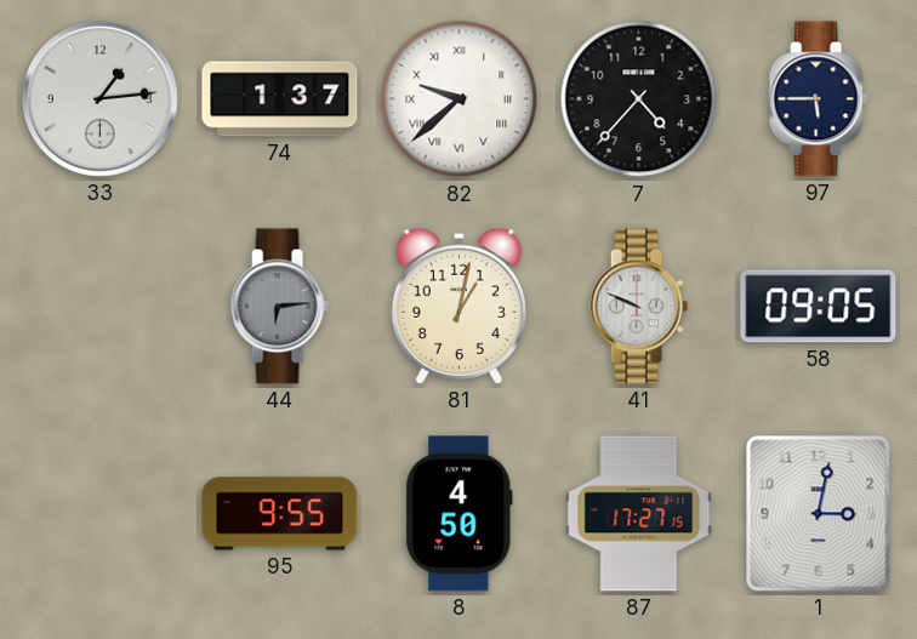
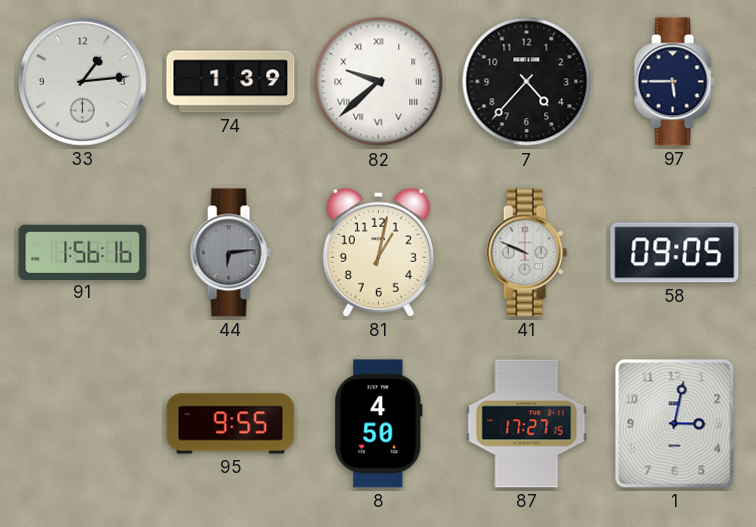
74: 1:37 -> 1:39 (231, 82)
91: none -> 1:56 (83, 252)
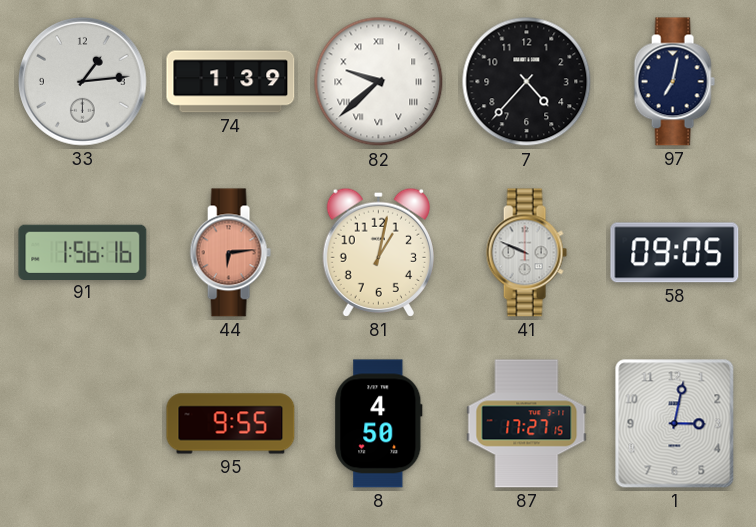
97: 5:45 -> 7:02 (674, 82)
44 dial: grey -> salmon (230, 253)
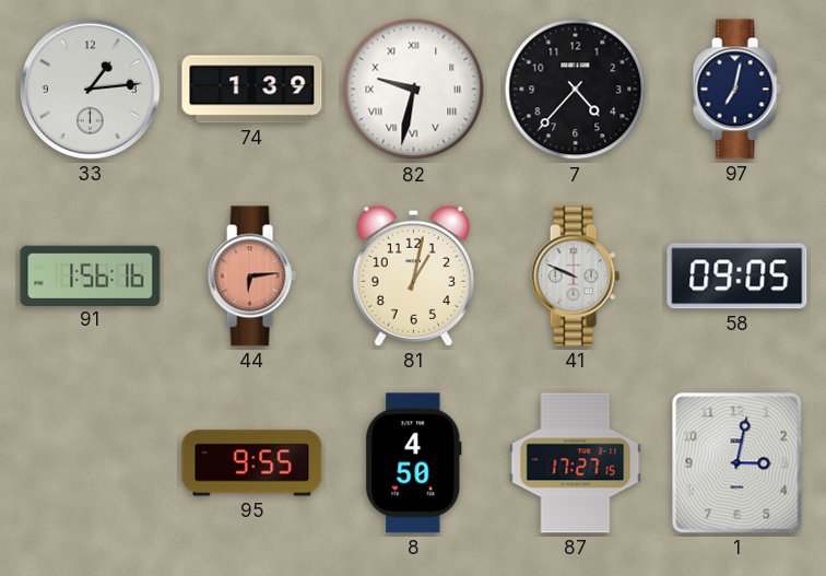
82: 9:38 -> 9:32 (414, 90)
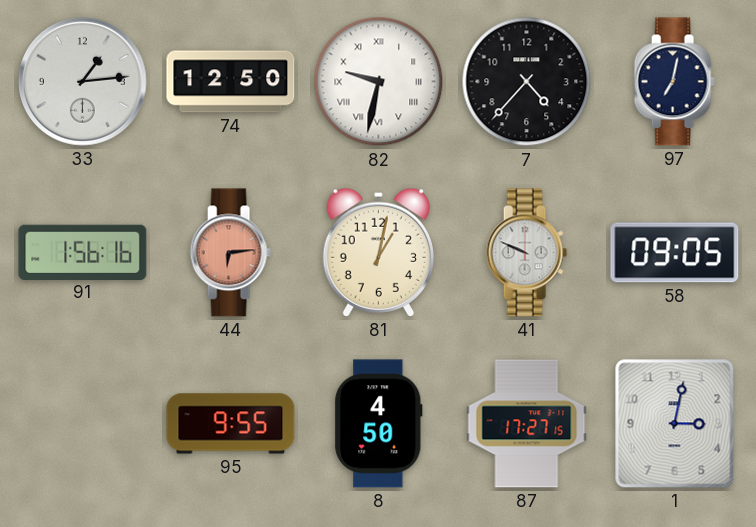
74: 1:39 -> 12:50 (231, 82)
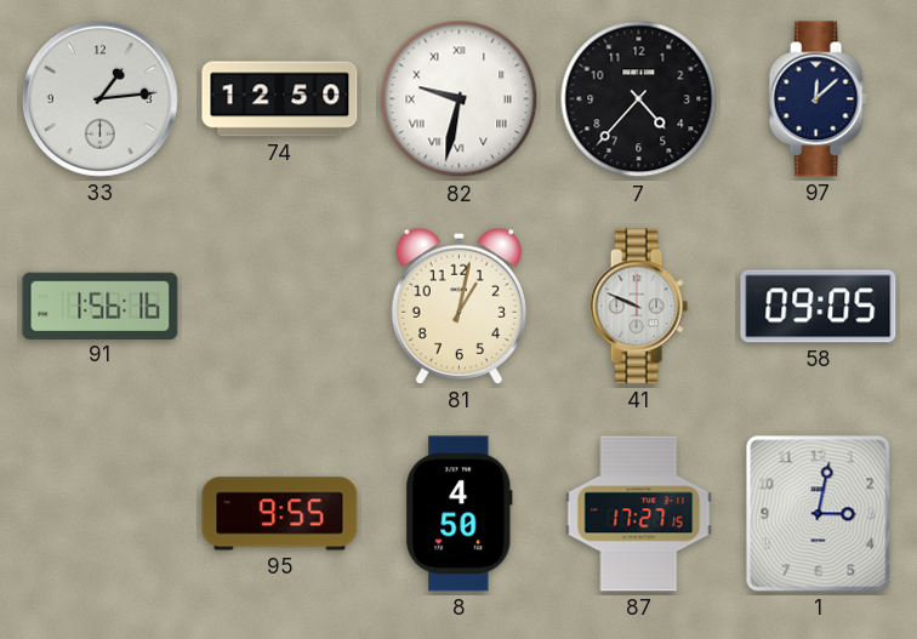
97: 7:02 -> 12:08 (818, 99)
44: 6:14 -> none (230, 253)
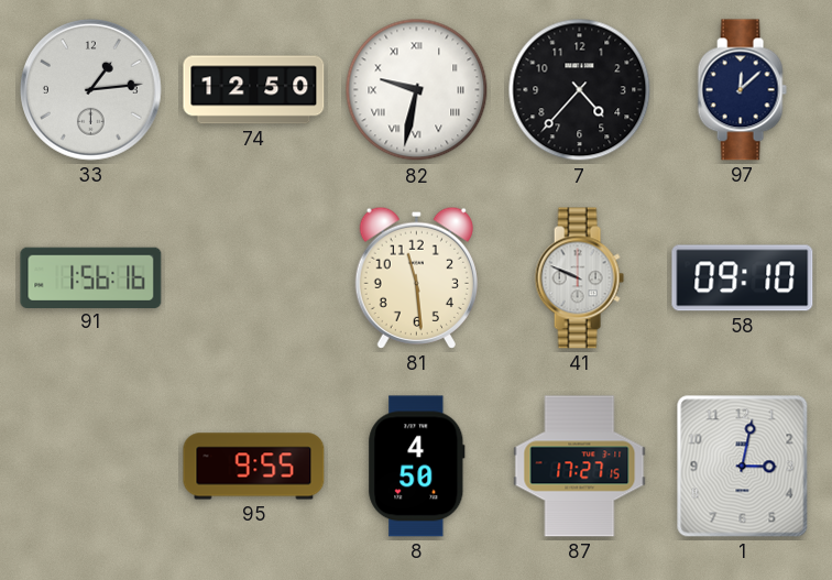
81: 1:02 -> 11:29 (416, 277)
58: 09:05 -> 09:10 (743, 278)
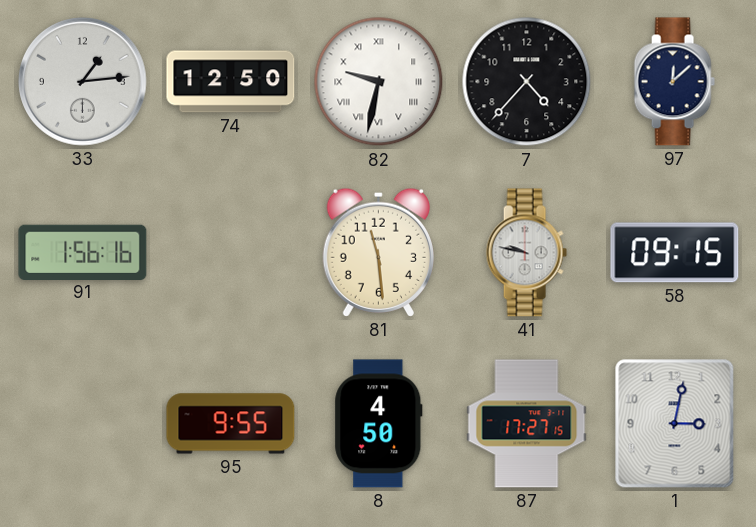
41: 9:49 -> 9:47 (526, 253)
58: 09:10 -> 09:15 (675, 253)
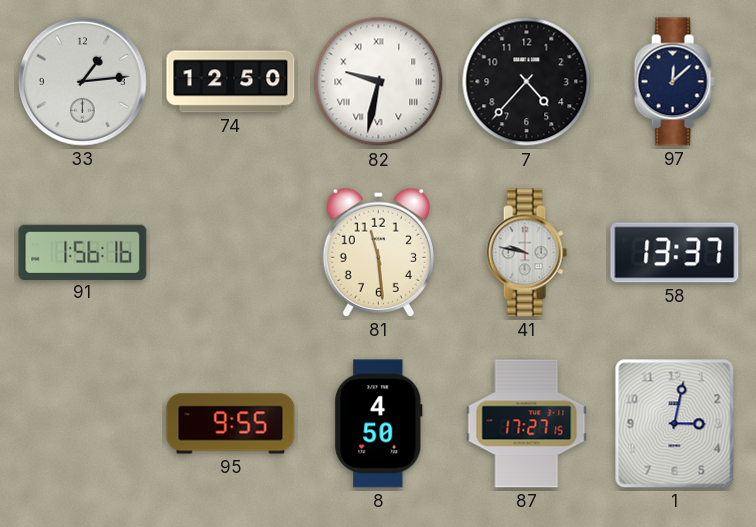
58: 09:15 -> 13:37 (675, 253)
